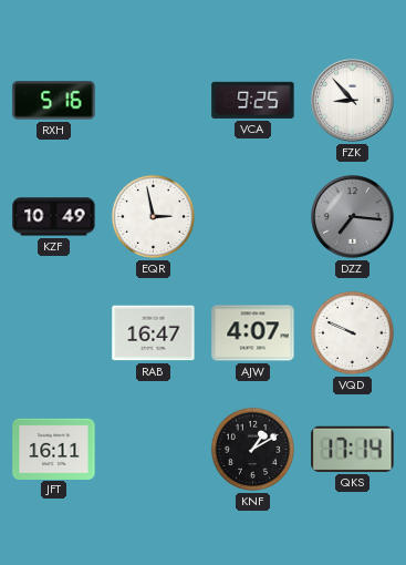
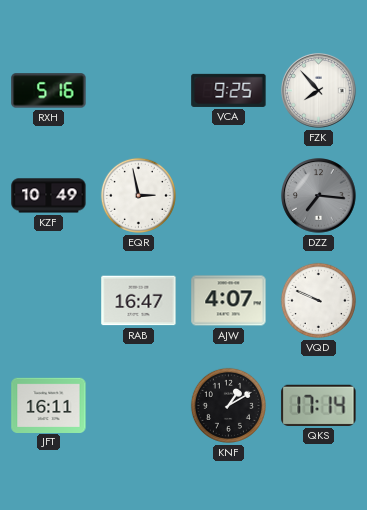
FZK: 8:53 -> 7:53 (319, 91)
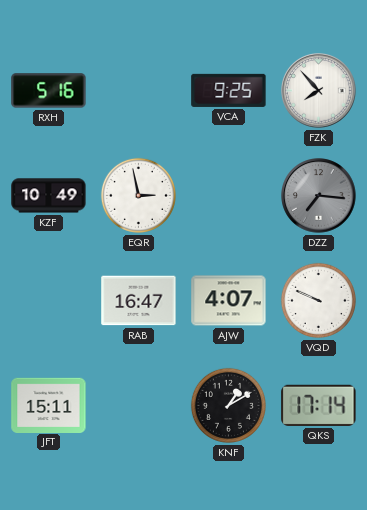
JFT: 16:11 -> 15:11 (49, 405)
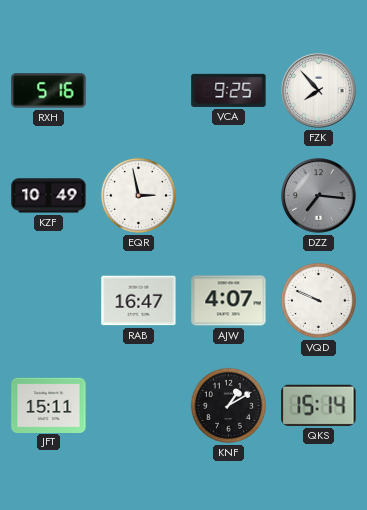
QKS: 17:14 -> 15:14 (319, 405)
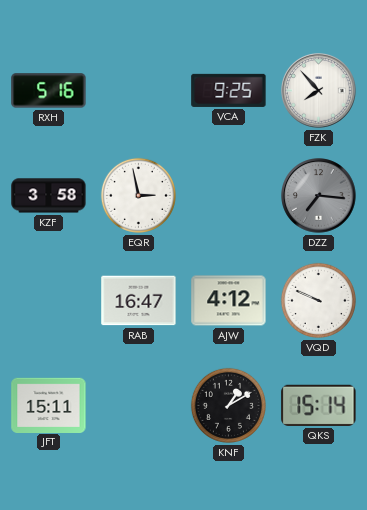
KZF: 10:49 -> 3:58 (49, 196)
AJW: 4:07 -> 4:12 (229, 301)
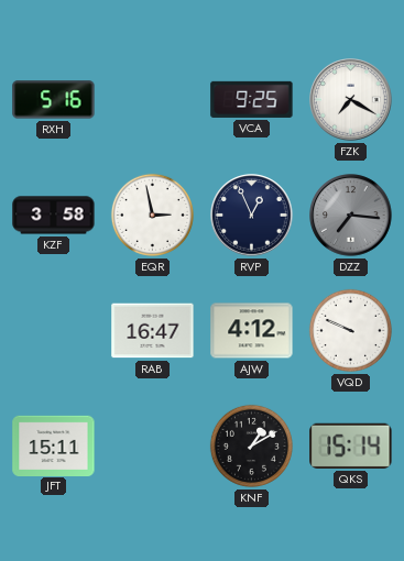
FZK: 7:53 -> 7:20 (351, 100)
RVP: none -> 12:56 (252, 216)
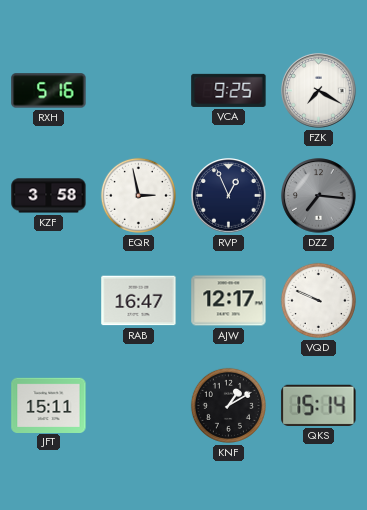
AJW: 4:12 -> 12:17 (229, 301)
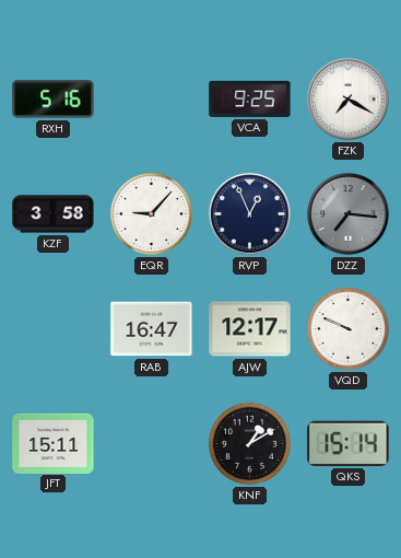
EQR: 2:58 -> 9:07 (151, 213)
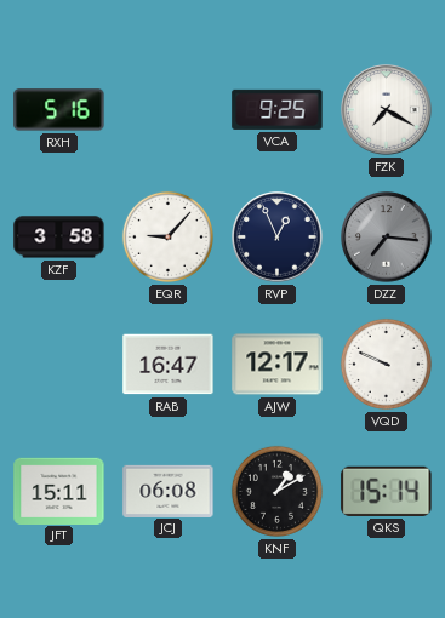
JCJ: none -> 06:08 (169, 491)
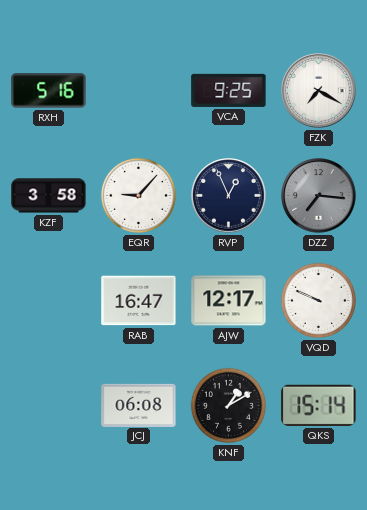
JFT: 15:11 -> none (59, 491)
